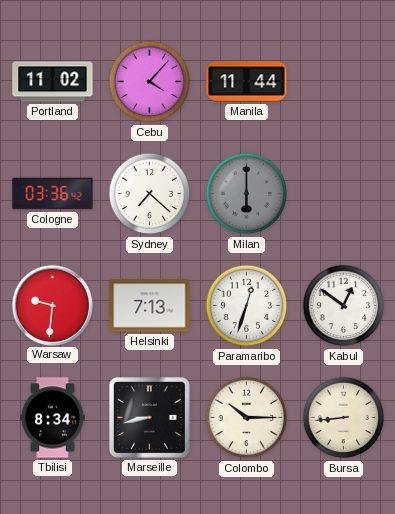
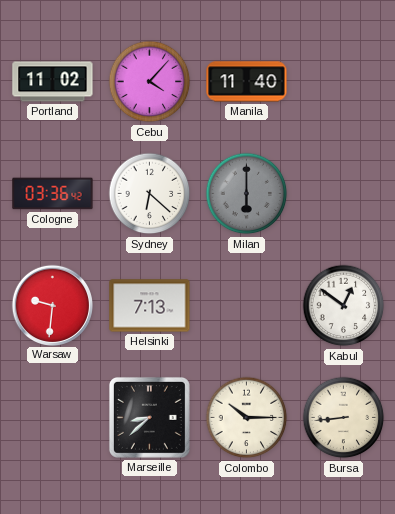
Manila: 11:44 -> 11:40 (247, 82)
Sydney: 7:22 -> 6:22 (150, 194)
Paramaribo: 12:33 -> none (247, 306)
Tbilisi: 8:34 -> none (53, 418)
Marseille: 8:43 -> 8:38 (149, 417)
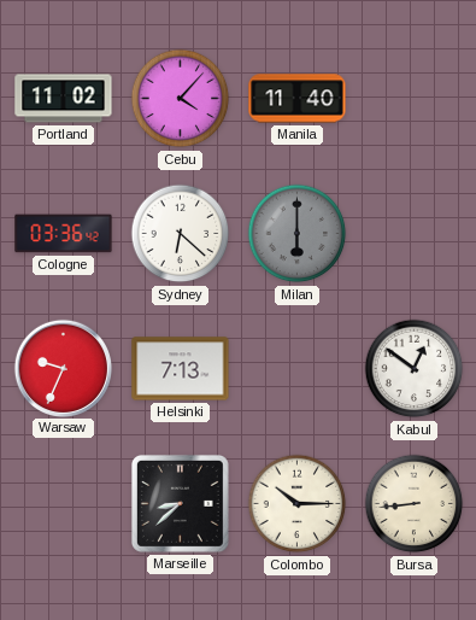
Warsaw: 9:31 -> 9:34 (63, 368)
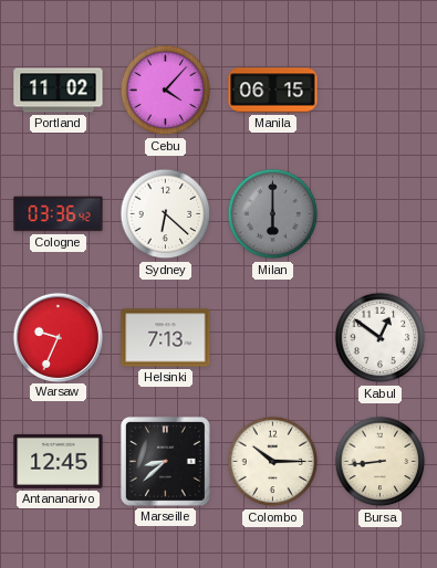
Manila: 11:40 -> 06:15 (273, 91)
Antananarivo: none -> 12:45 (59, 461)
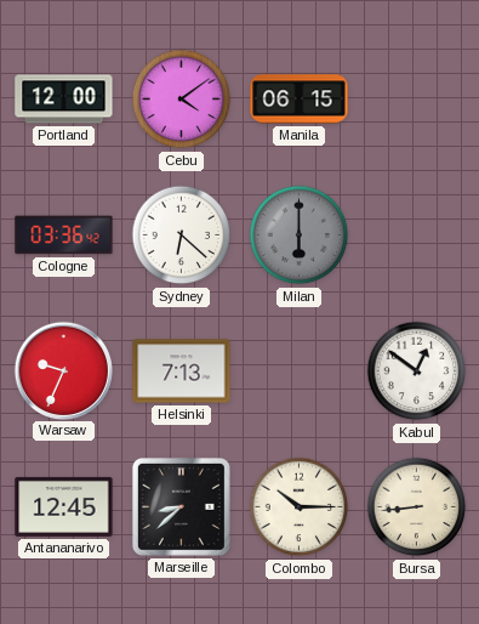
Portland: 11:02 -> 12:00 (64, 100)
Cebu: 4:07 -> 4:09 (182, 100)
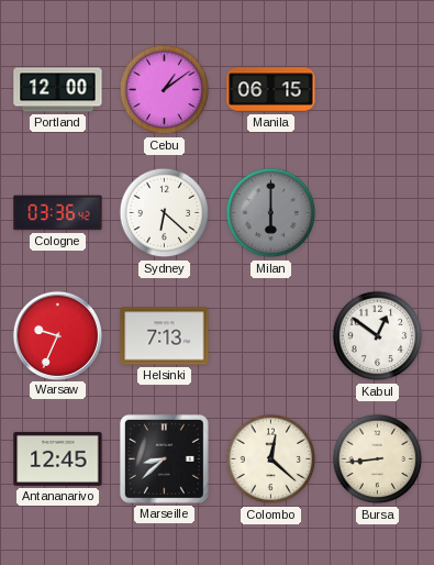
Cebu: 4:09 -> 1:09 (165, 90)
Colombo: 10:15 -> 12:22 (271, 459)
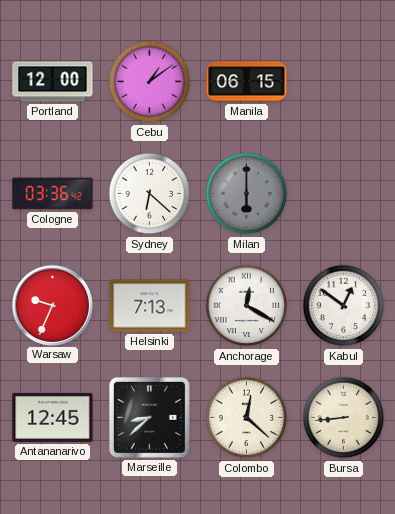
Anchorage: none -> 12:20 (247, 306)
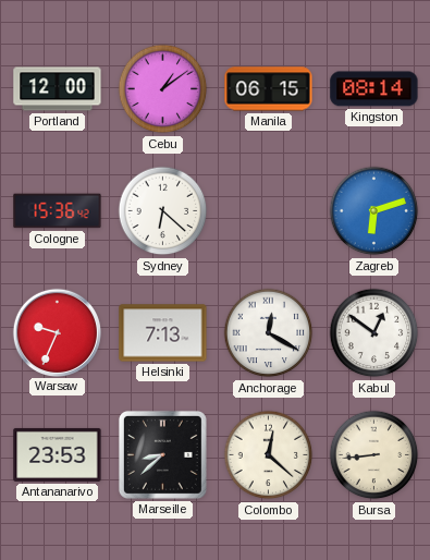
Kingston: none -> 08:14 (374, 89)
Cologne: 03:36 -> 15:36 (58, 211)
Milan: 6:00 -> none (247, 194)
Zagreb: none -> 6:12 (374, 211)
Antananarivo: 12:45 -> 23:53 (58, 454)
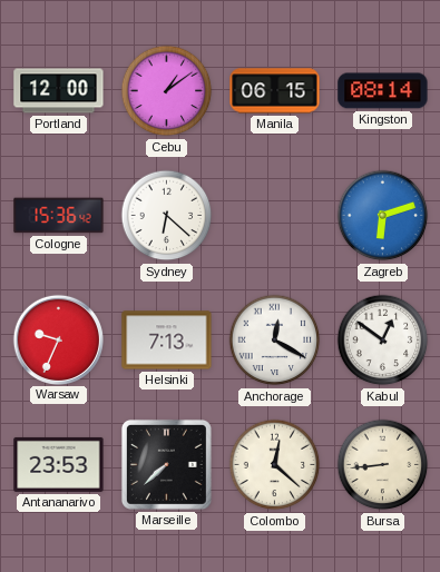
Marseille: 8:38 -> 7:38 (166, 464)
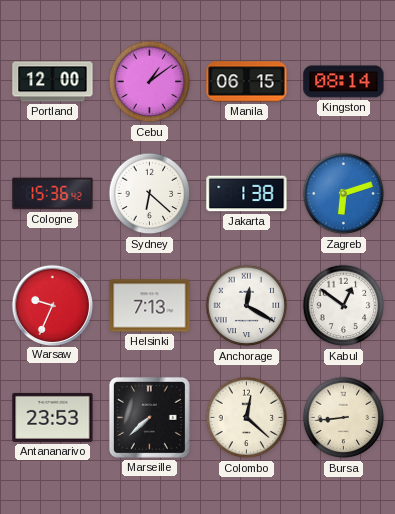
Jakarta: none -> 1:38 (247, 194)
